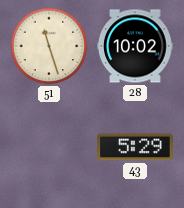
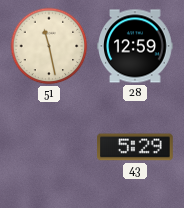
51: 11:27 -> 11:28 (49, 46)
28: 10:02 -> 12:59 (135, 46)
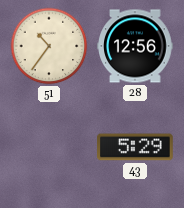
51: 11:28 -> 10:36 (49, 46)
28: 12:59 -> 12:56 (135, 46)
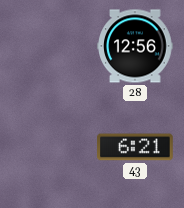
51: 10:36 -> none (49, 46)
43: 5:29 -> 6:21 (135, 147)
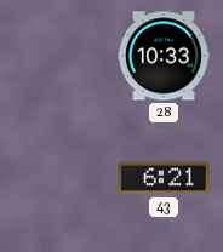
28: 12:56 -> 10:33 (164, 56)
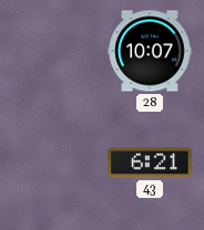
28: 10:33 -> 10:07 (150, 51)
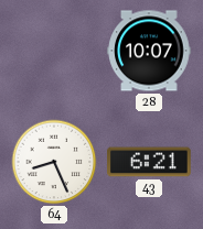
64: none -> 8:26 (54, 162)
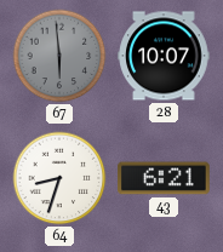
67: none -> 5:59 (59, 56)
64: 8:26 -> 8:33 (59, 178)
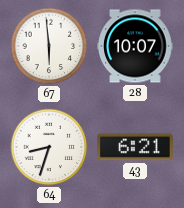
67 dial: grey -> white (49, 46)
